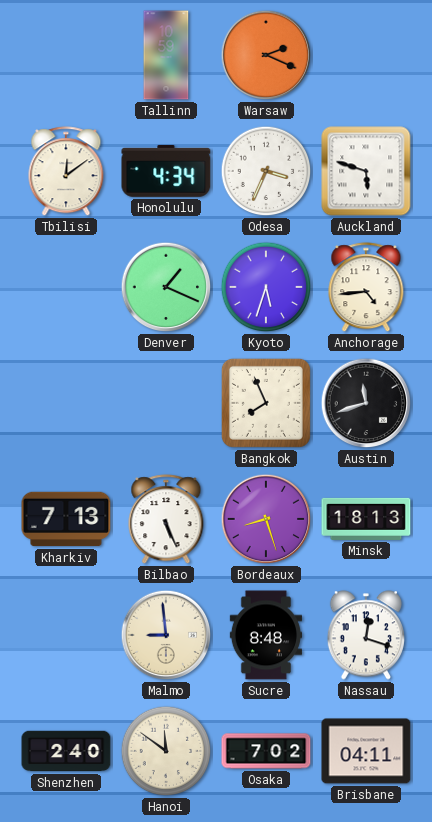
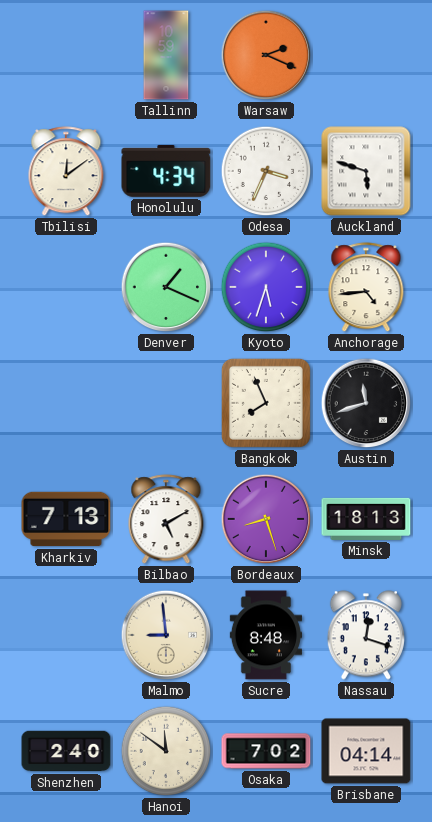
Bilbao: 5:26 -> 5:10 (166, 520)
Brisbane: 04:11 -> 04:14 (366, 751)
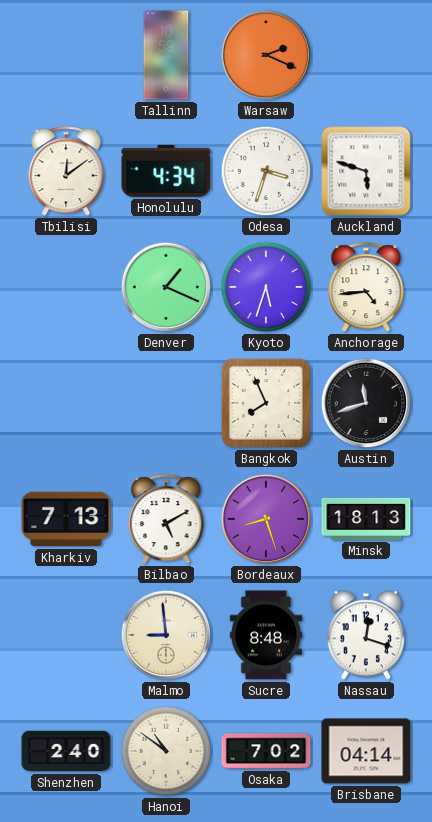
Odesa: 3:34 -> 3:33 (266, 171)
Hanoi: 11:51 -> 10:51 (166, 751)
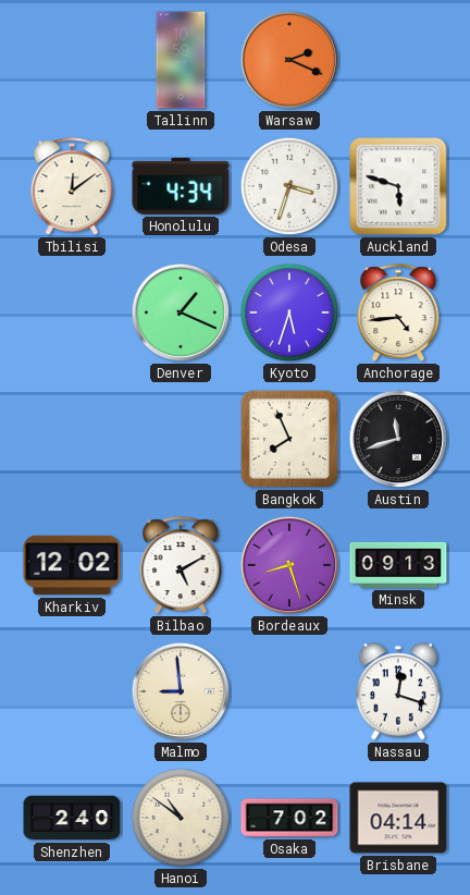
Kharkiv: 7:13 -> 12:02 (72, 565)
Minsk: 18:13 -> 09:13 (398, 565)
Sucre: 8:48 -> none (265, 635)
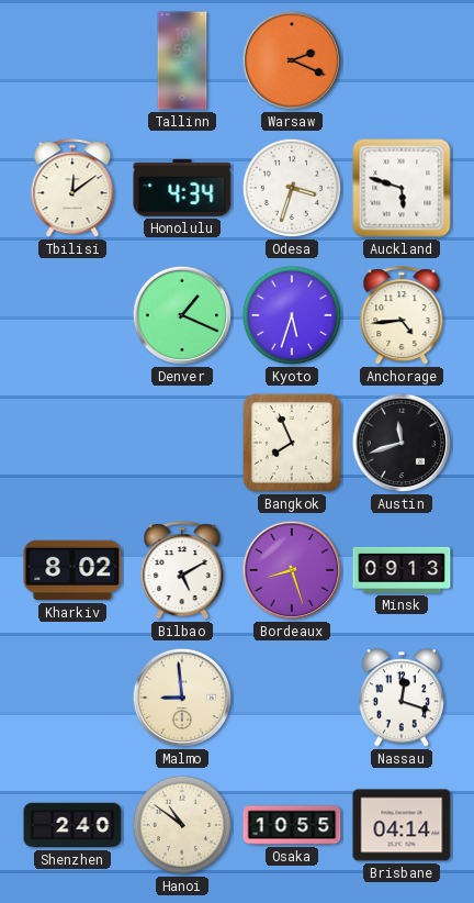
Kharkiv: 12:02 -> 8:02 (72, 570)
Osaka: 7:02 -> 10:55 (292, 825)
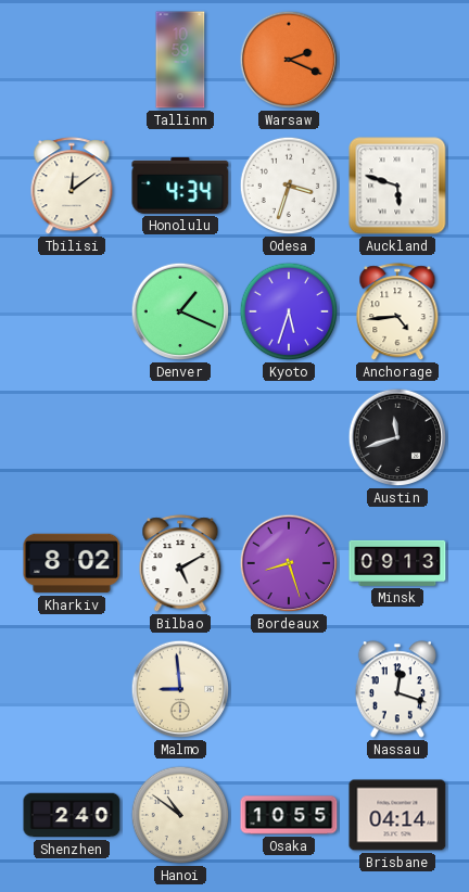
Bangkok: 7:56 -> none (292, 443)
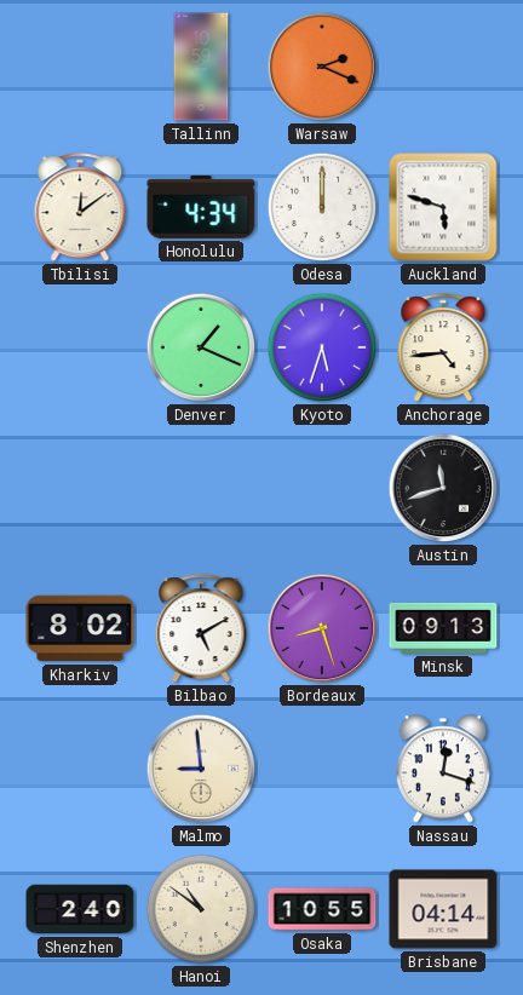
Odesa: 3:33 -> 12:00 (322, 207)
